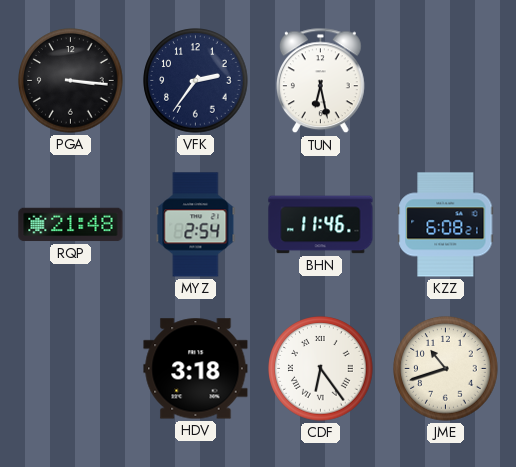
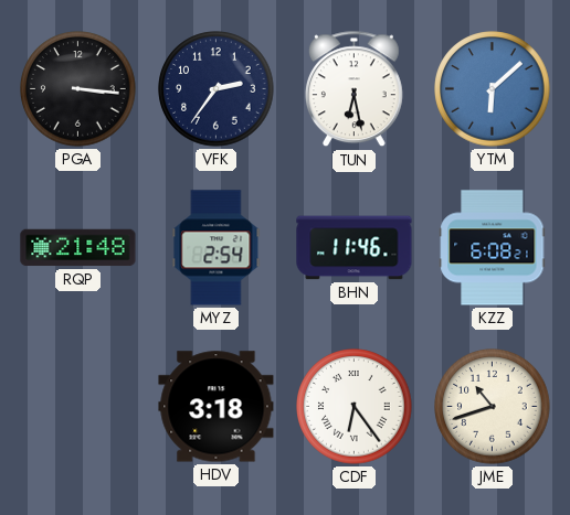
YTM: none -> 6:08 (493, 89)
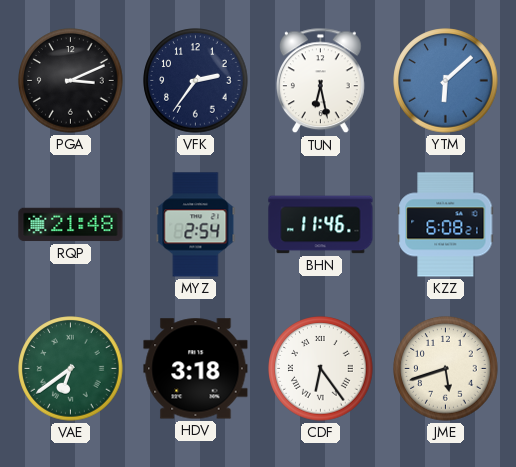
PGA: 3:16 -> 3:11 (71, 81)
VAE: none -> 6:39 (71, 369)
JME: 10:42 -> 5:42 (446, 369)
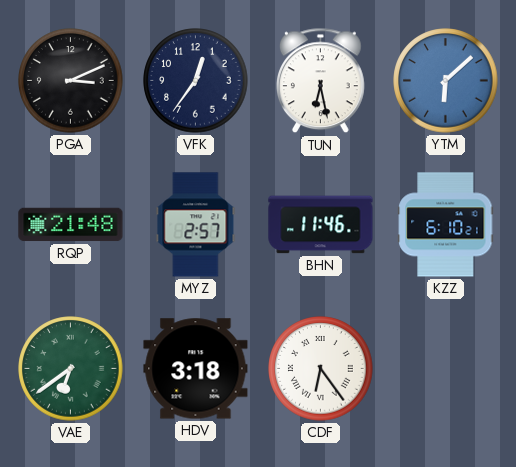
VFK: 2:36 -> 12:36 (196, 81)
MYZ: 2:54 -> 2:57 (196, 225)
KZZ: 6:08 -> 6:10 (446, 225)
JME: 5:42 -> none (446, 369)
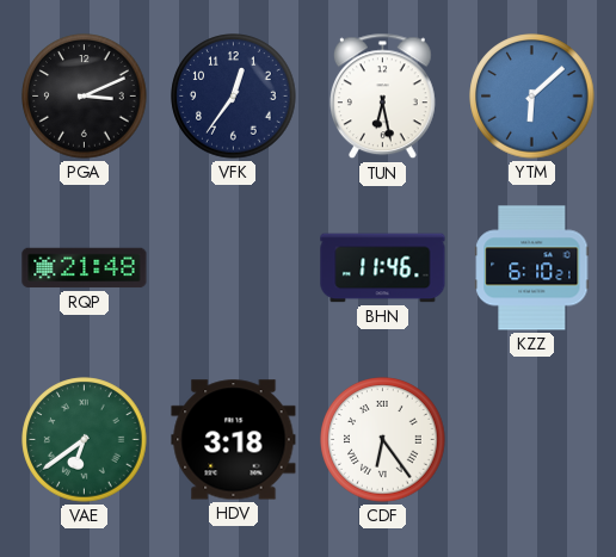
MYZ: 2:57 -> none (196, 225)
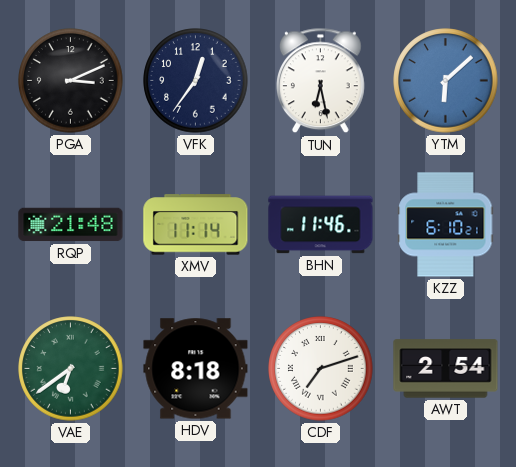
XMV: none -> 11:14 (196, 225)
HDV: 3:18 -> 8:18 (196, 369)
CDF: 6:24 -> 7:12 (321, 369)
AWT: none -> 2:54 (446, 369)
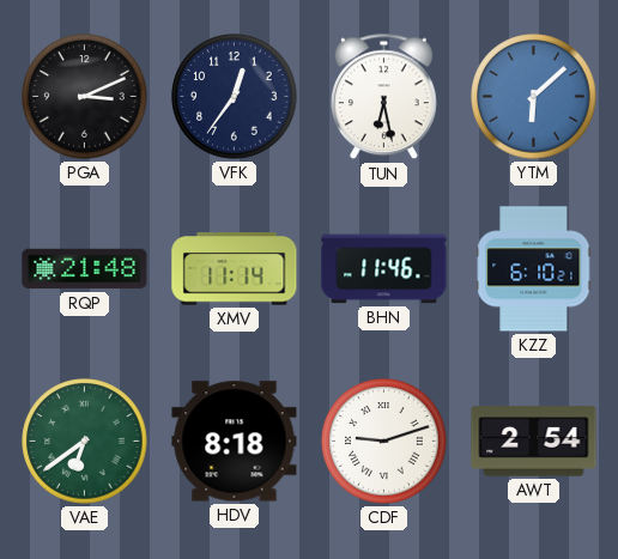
CDF: 7:12 -> 9:12 (384, 442)
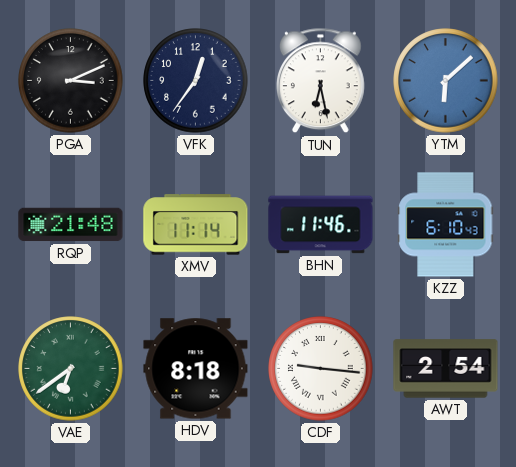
KZZ: 6:10:21 -> 6:10:43 (446, 225)
CDF: 9:12 -> 9:16 (321, 369)
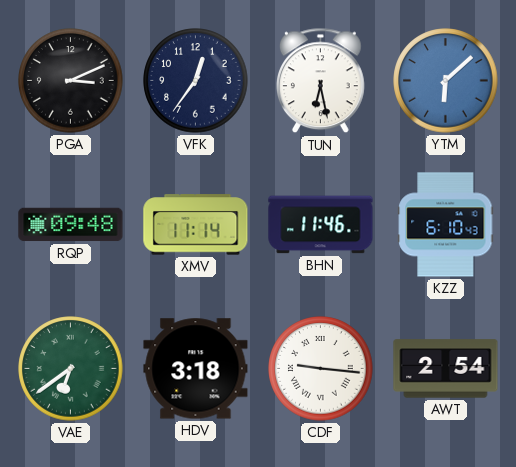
RQP: 21:48 -> 09:48 (71, 225)
HDV: 8:18 -> 3:18 (196, 369)
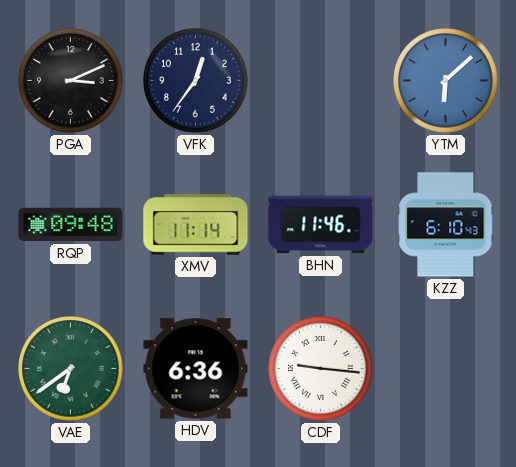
TUN: 6:28 -> none (320, 81)
HDV: 3:18 -> 6:36 (196, 369)
AWT: 2:54 -> none (446, 369)
